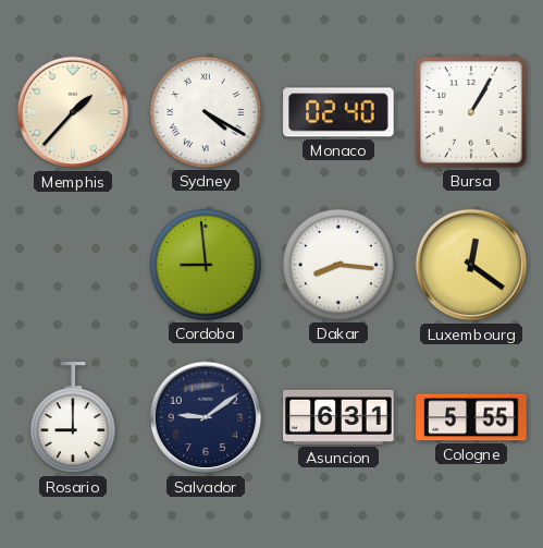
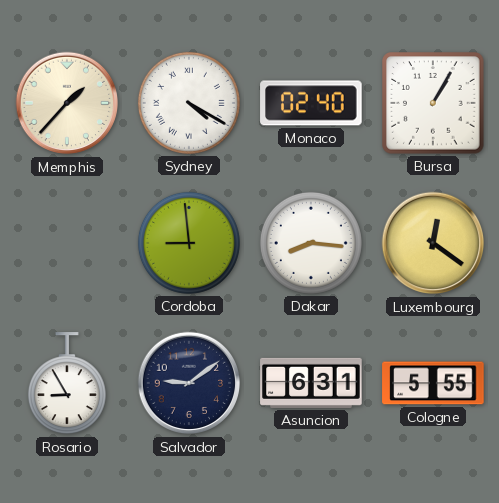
Rosario: 9:00 -> 8:55 (67, 384)
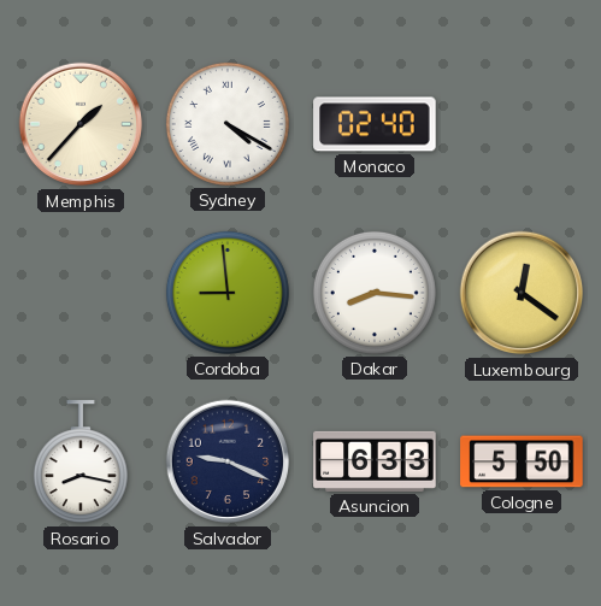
Bursa: 1:05 -> none (433, 103)
Rosario: 8:55 -> 8:17 (81, 463)
Salvador: 9:09 -> 9:19 (228, 461)
Asuncion: 6:31 -> 6:33 (375, 461)
Cologne: 5:55 -> 5:50 (522, 461)
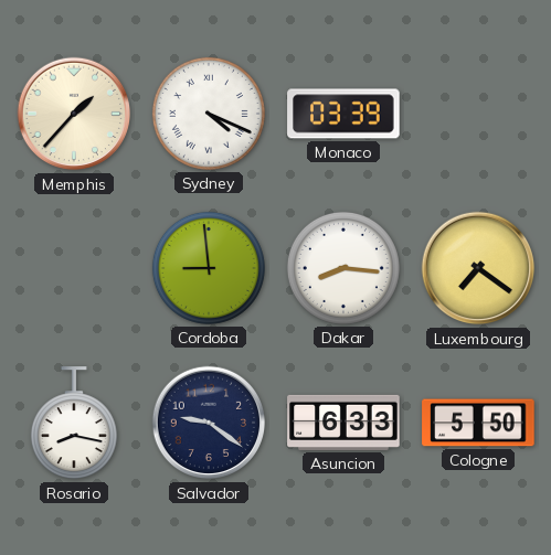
Sydney: 4:20 -> 4:19 (209, 114)
Monaco: 02:40 -> 03:39 (343, 114)
Luxembourg: 12:21 -> 7:21 (478, 268)
Salvador: 9:19 -> 9:21 (209, 423)
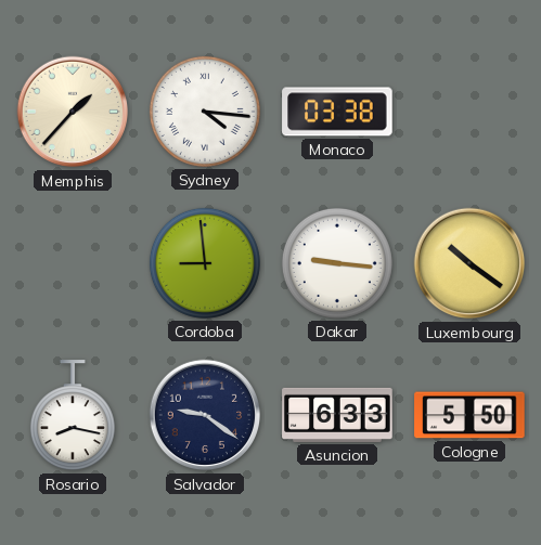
Sydney: 4:19 -> 4:16 (205, 112)
Monaco: 03:39 -> 03:38 (337, 112)
Dakar: 8:16 -> 9:16 (337, 263)
Luxembourg: 7:21 -> 10:21 (469, 263)
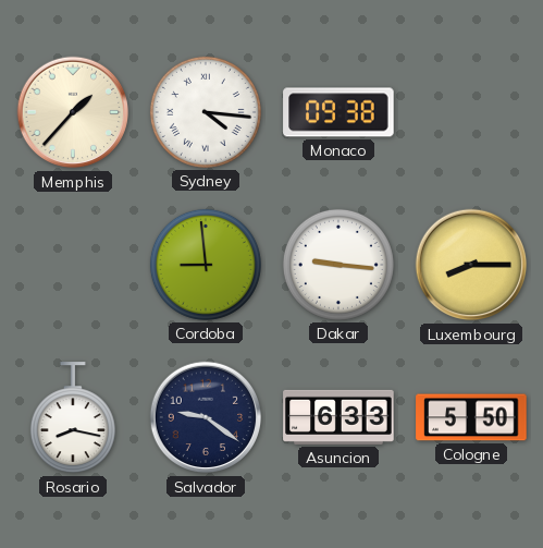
Monaco: 03:38 -> 09:38 (338, 112)
Luxembourg: 10:21 -> 8:15 (471, 265)
